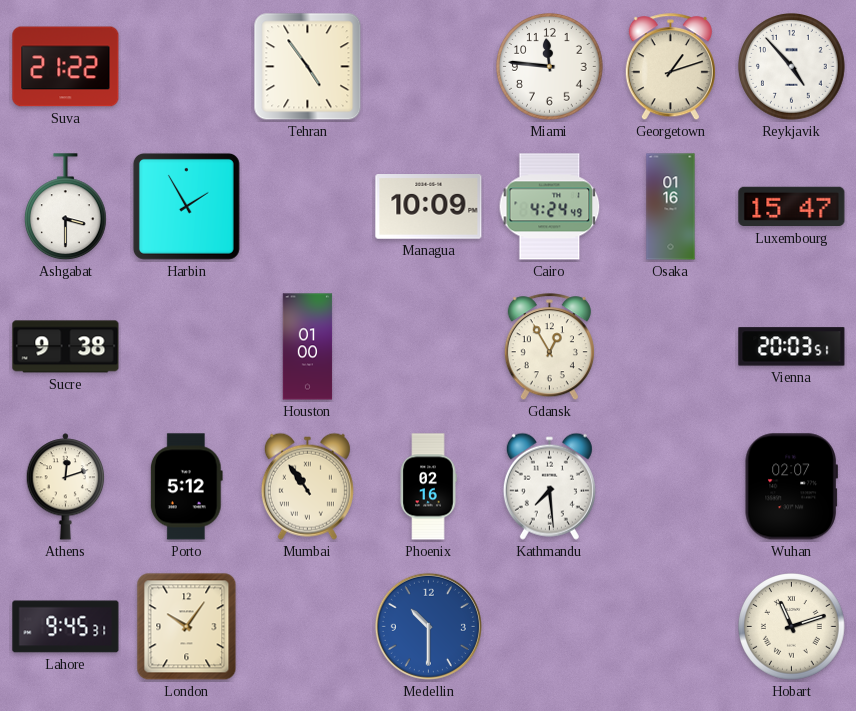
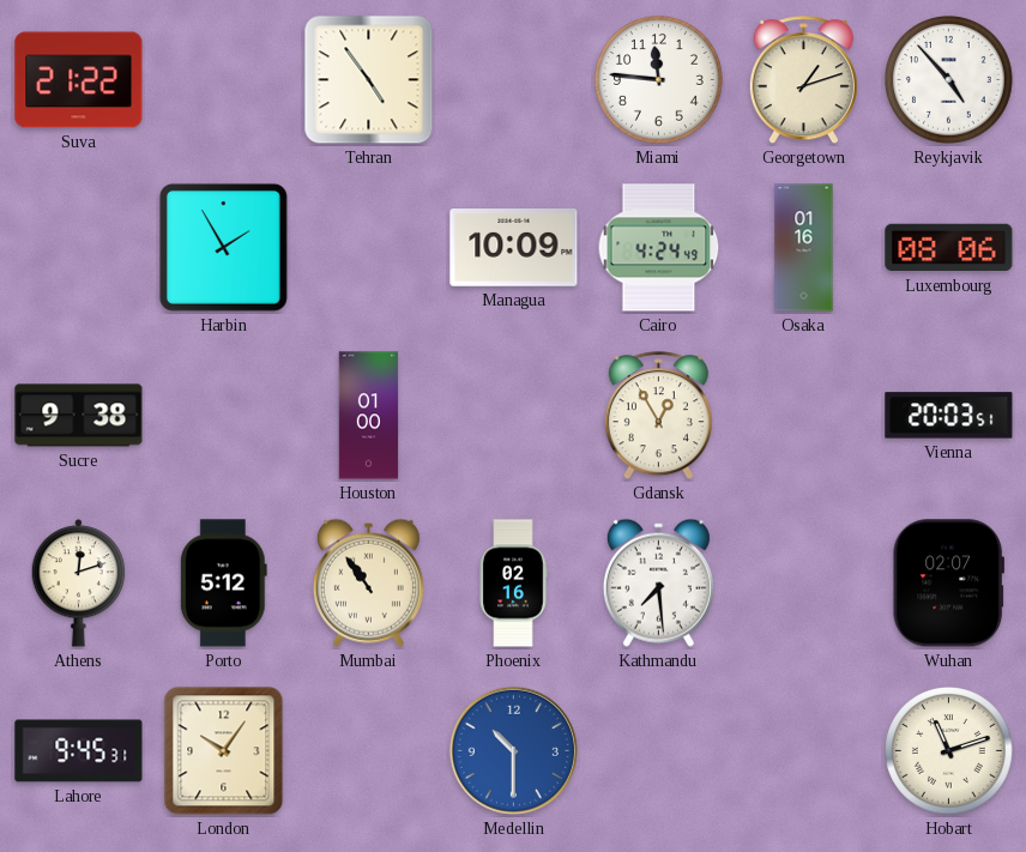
Ashgabat: 3:30 -> none (66, 207)
Luxembourg: 15:47 -> 08:06 (949, 248)
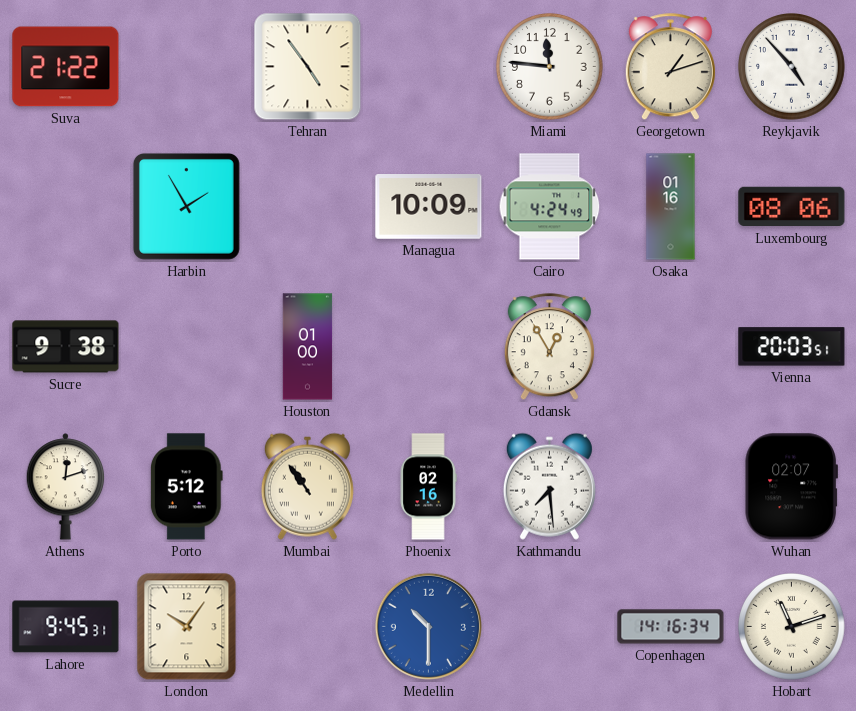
Copenhagen: none -> 14:16 (671, 627)
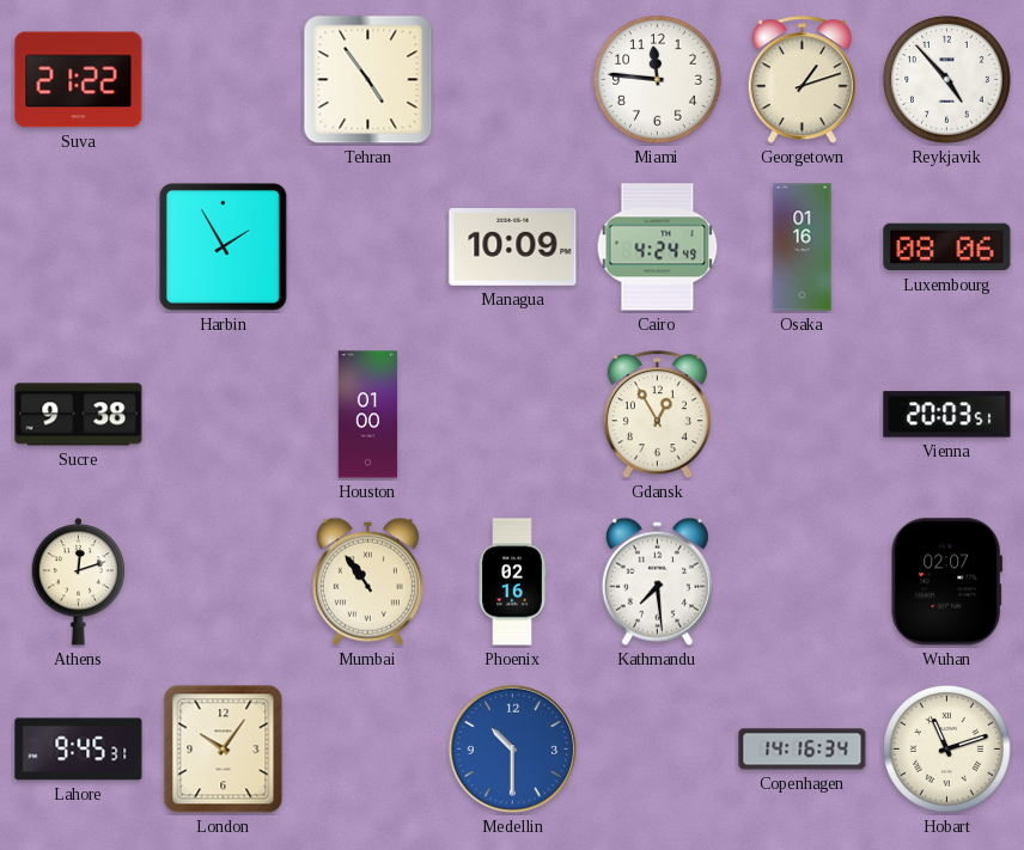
Porto: 5:12 -> none (186, 487)
